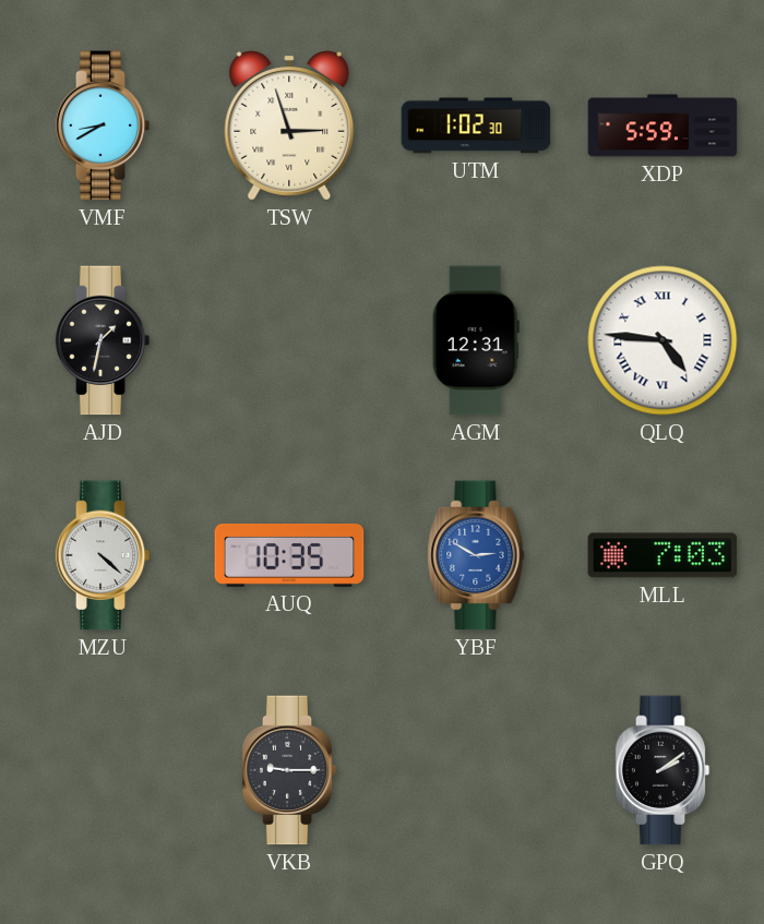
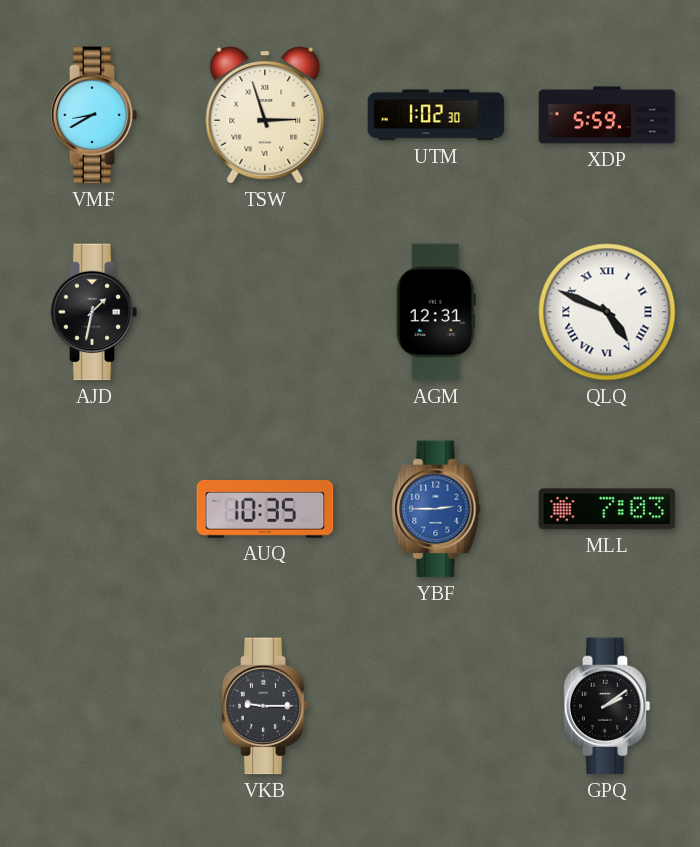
QLQ: 4:46 -> 4:49 (607, 312)
MZU: 4:22 -> none (103, 555)
YBF: 2:50 -> 2:45 (436, 509)
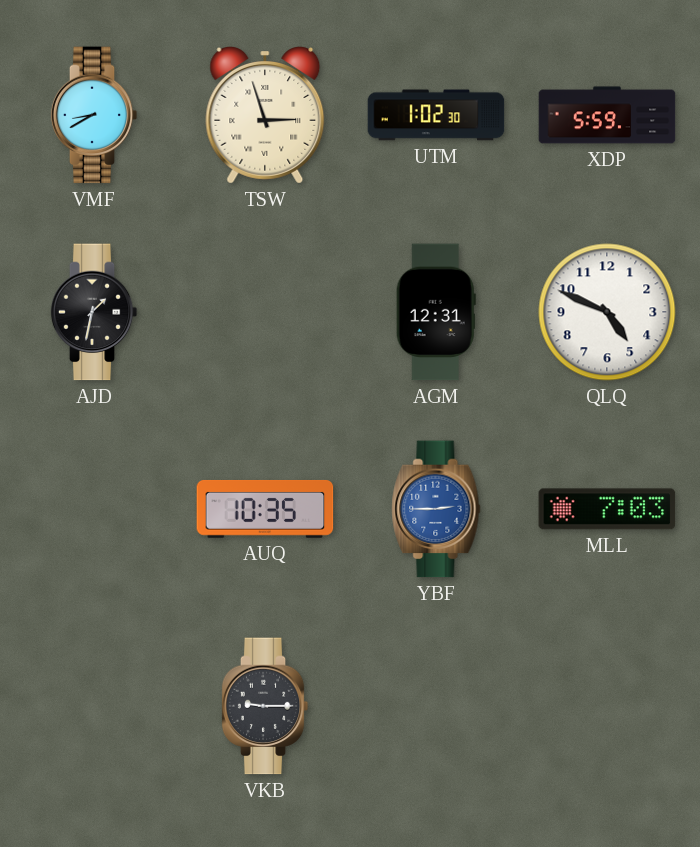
QLQ numerals: Roman -> Arabic (607, 312)
GPQ: 2:09 -> none (607, 706)
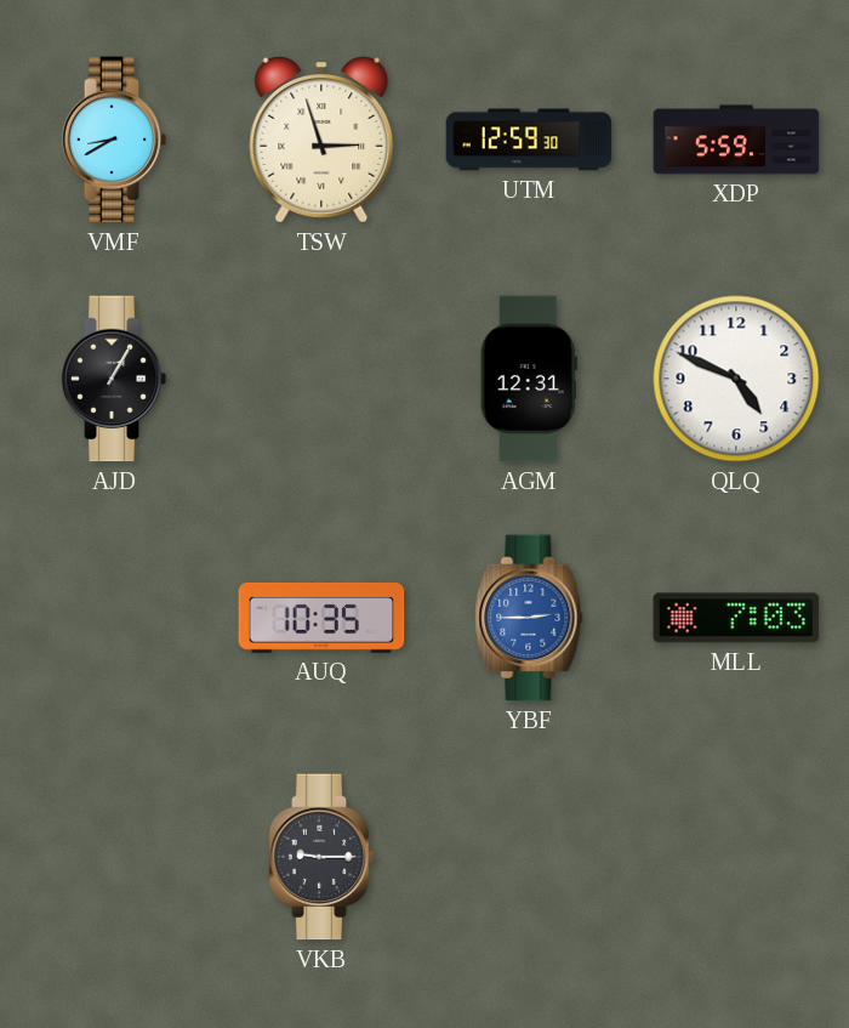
UTM: 1:02 -> 12:59 (529, 140)
AJD: 1:32 -> 1:05 (114, 379)
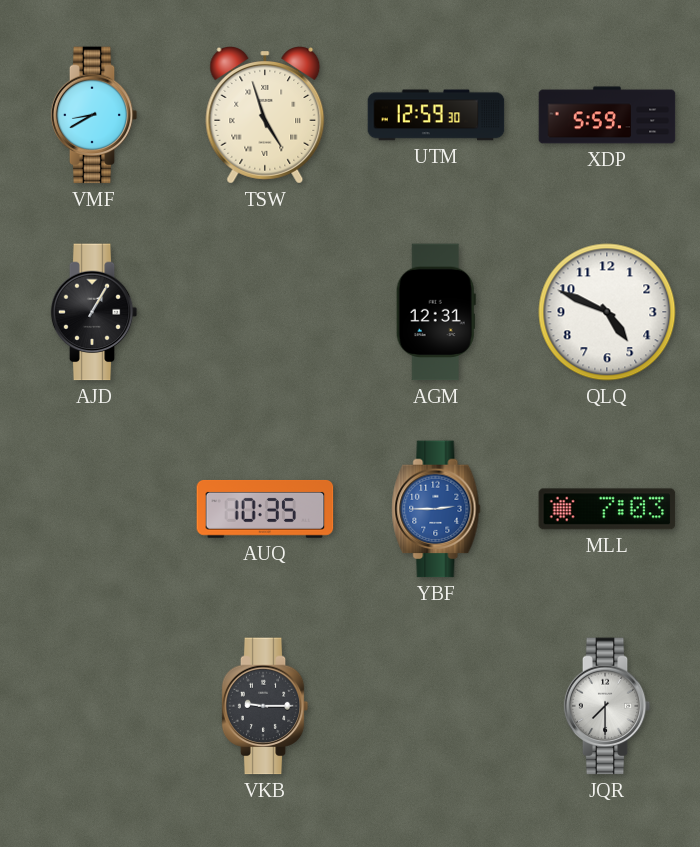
TSW: 2:57 -> 4:57 (265, 115)
JQR: none -> 7:30 (607, 706)
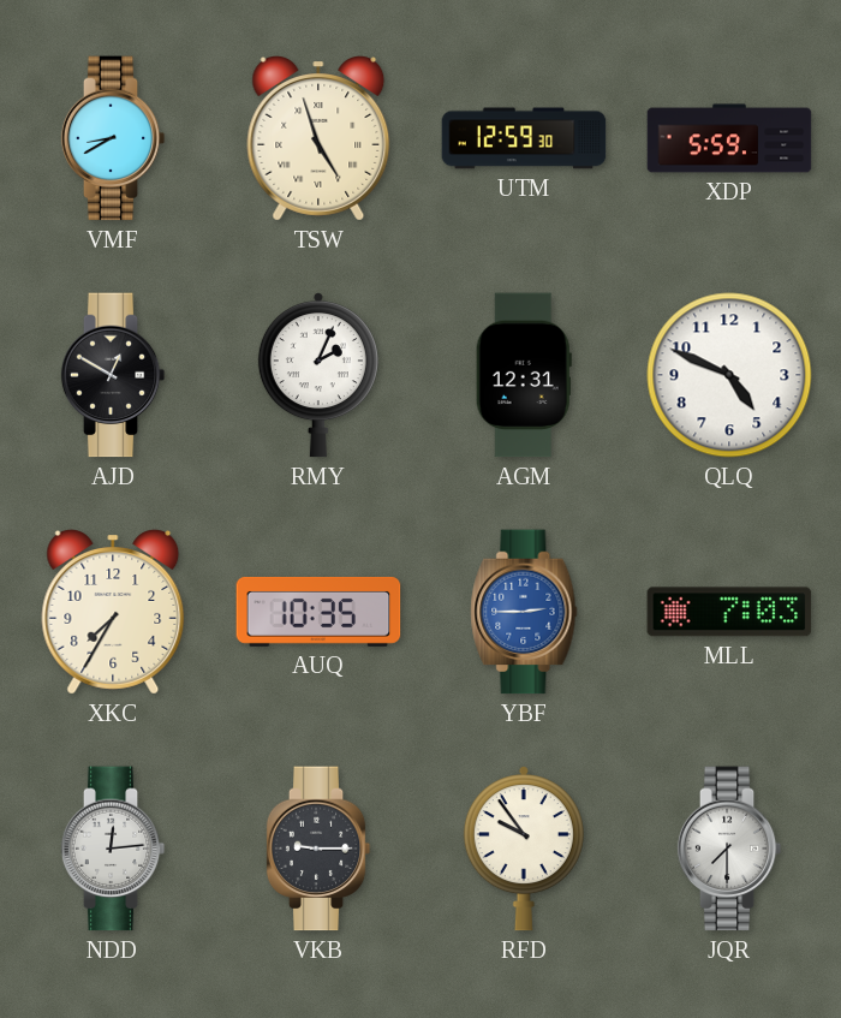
AJD: 1:05 -> 12:50 (113, 375)
RMY: none -> 2:04 (318, 376)
XKC: none -> 7:35 (113, 612)
NDD: none -> 12:14 (113, 849)
RFD: none -> 9:54 (524, 850)
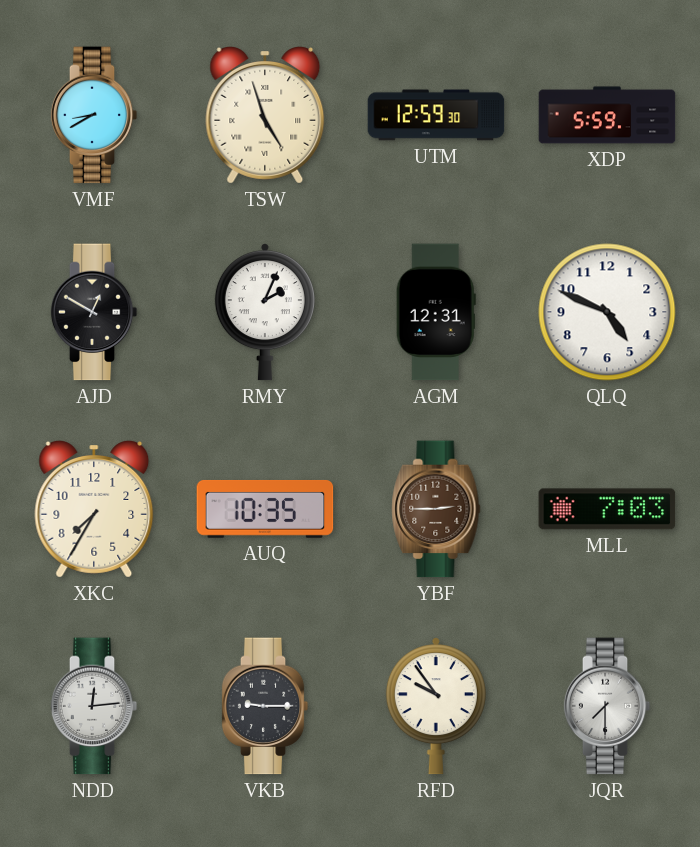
YBF dial: blue -> brown (436, 509)
